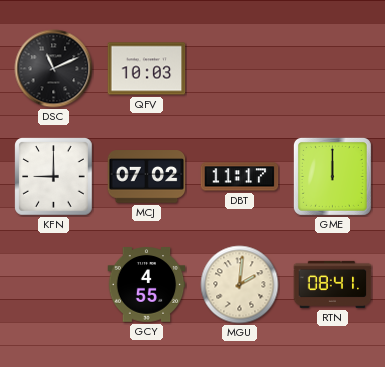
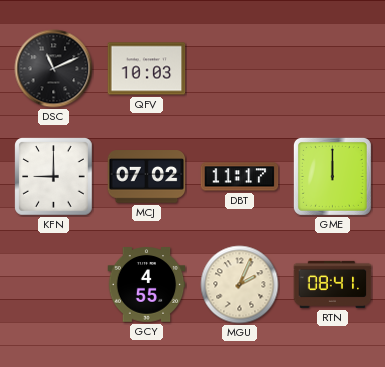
MGU: 2:01 -> 2:04 (240, 285)
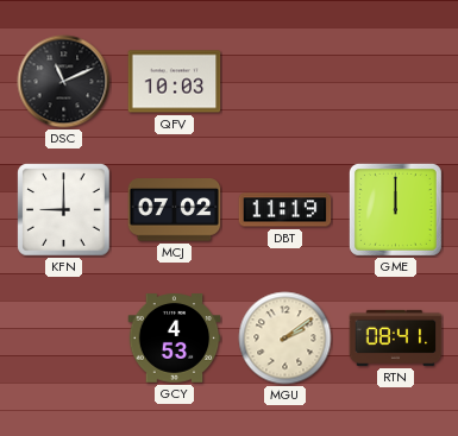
DBT: 11:17 -> 11:19 (286, 210)
GCY: 4:55 -> 4:53 (175, 339)
MGU: 2:04 -> 2:09 (286, 339)
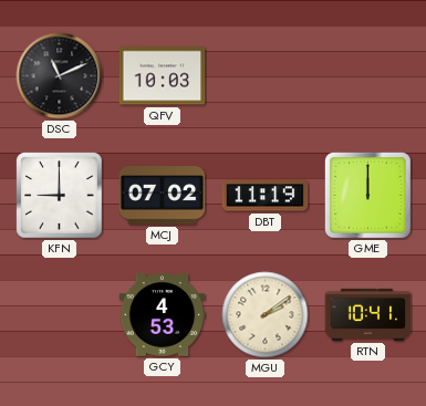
RTN: 08:41 -> 10:41 (368, 314)
